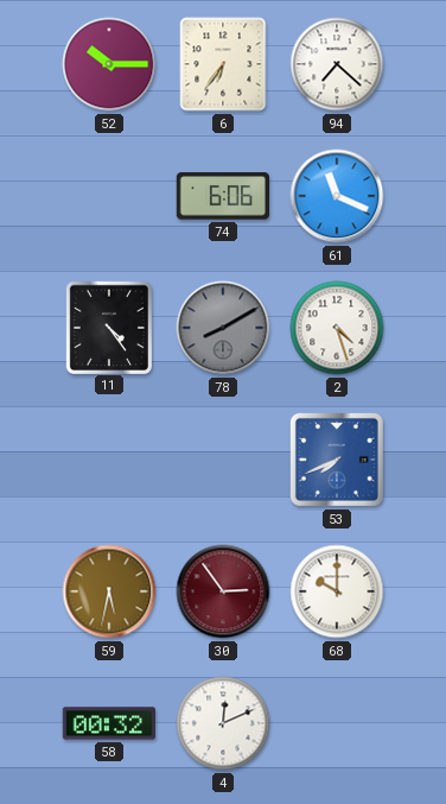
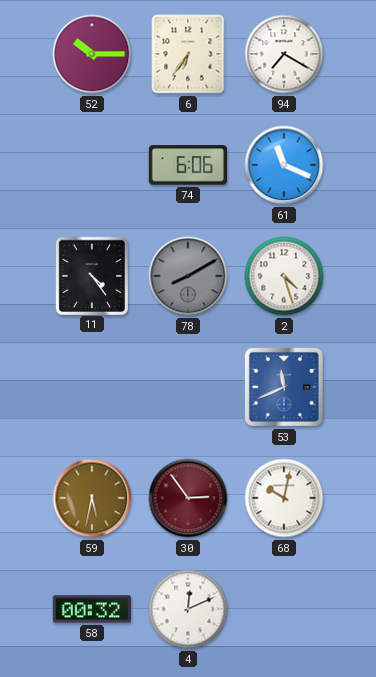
94: 7:22 -> 7:20 (284, 54)
53: 7:41 -> 11:41 (284, 387)
68: 10:00 -> 10:02 (284, 498)
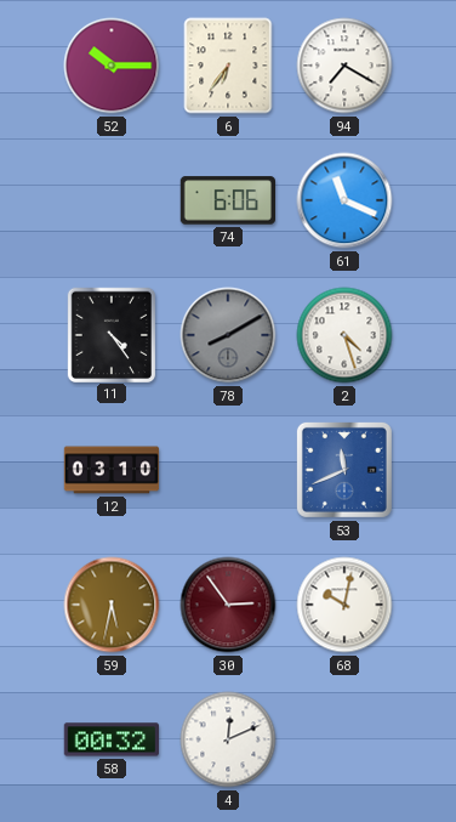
12: none -> 03:10 (112, 470)
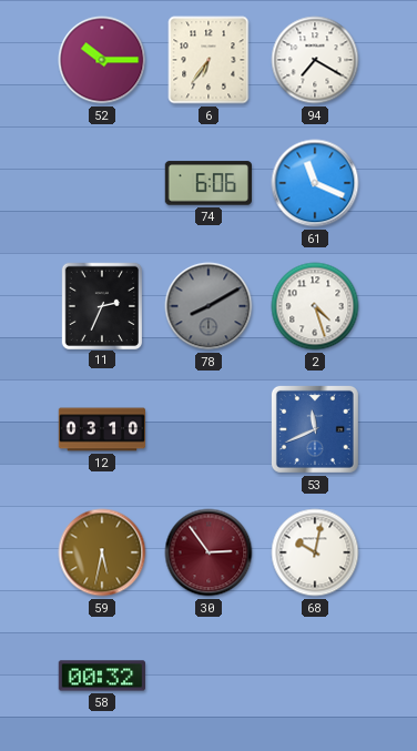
11: 4:24 -> 2:34 (101, 305)
4: 12:11 -> none (228, 739)
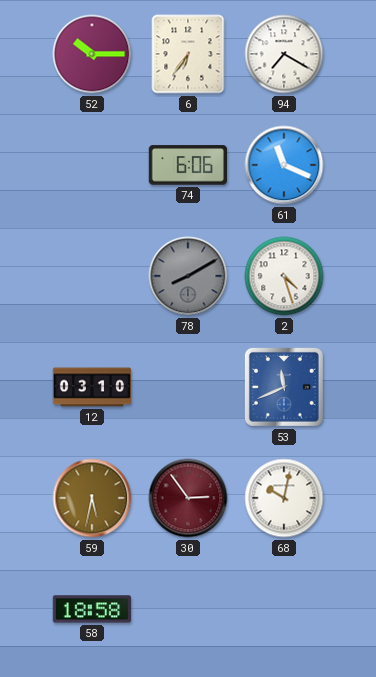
11: 2:34 -> none (101, 305)
58: 00:32 -> 18:58 (91, 609)
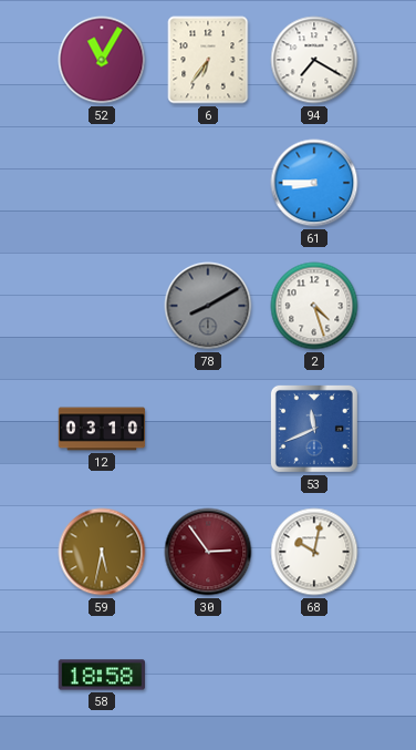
52: 10:15 -> 11:05 (102, 60)
74: 6:06 -> none (187, 165)
61: 11:19 -> 8:45 (314, 183)
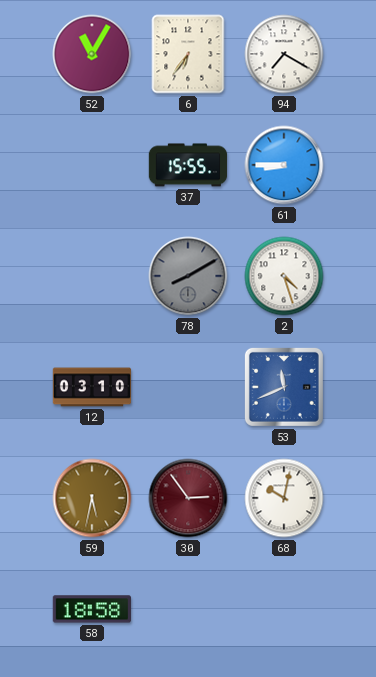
37: none -> 15:55 (188, 165)
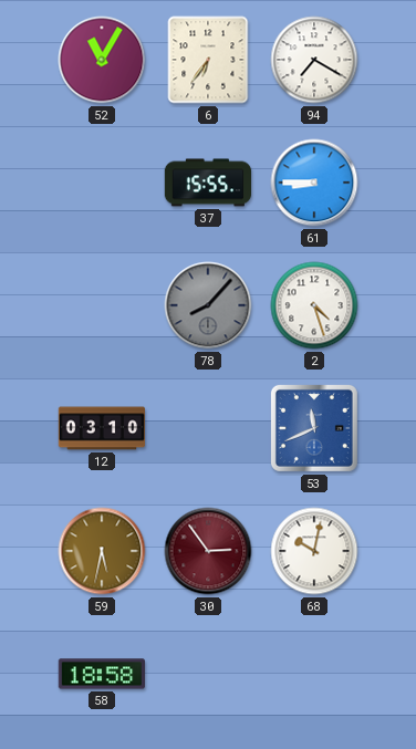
78: 8:10 -> 8:07 (208, 305)
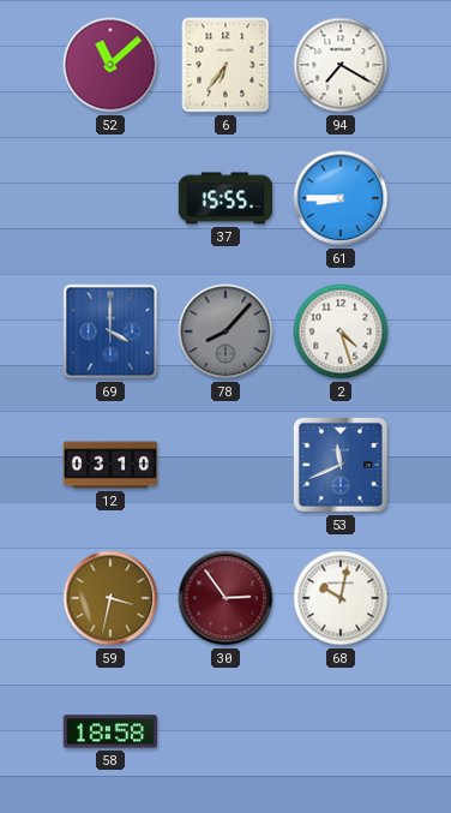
52: 11:05 -> 11:08 (110, 65)
69: none -> 4:00 (110, 331)
59: 5:32 -> 3:32 (110, 598)
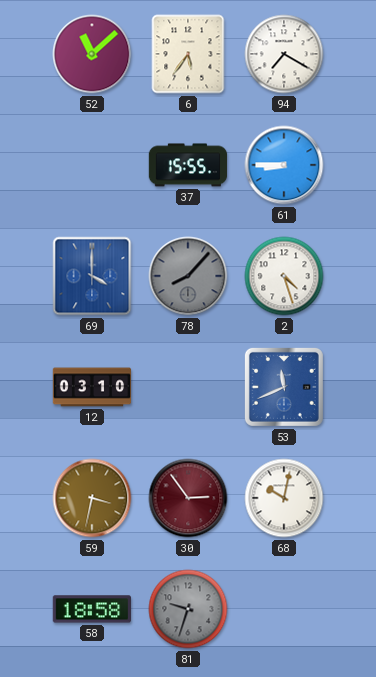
6: 6:36 -> 5:36 (188, 54)
81: none -> 9:33 (188, 609)
